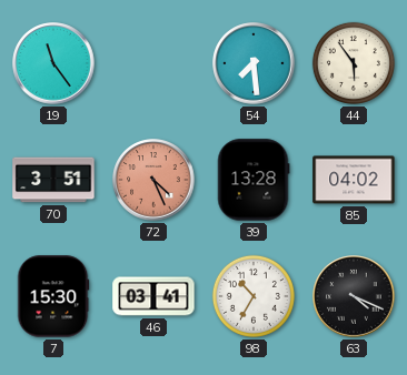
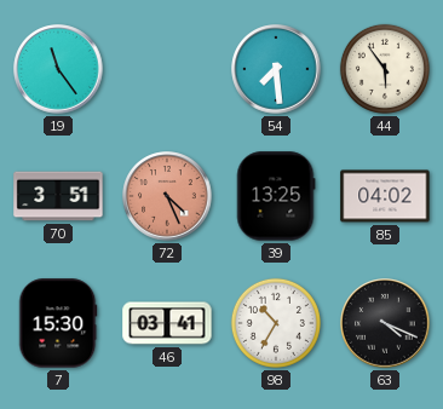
39: 13:28 -> 13:25 (276, 196)
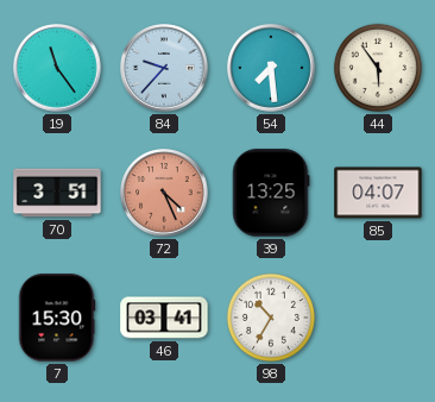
84: none -> 9:37 (164, 68)
85: 04:02 -> 04:07 (378, 193)
63: 4:19 -> none (385, 323)
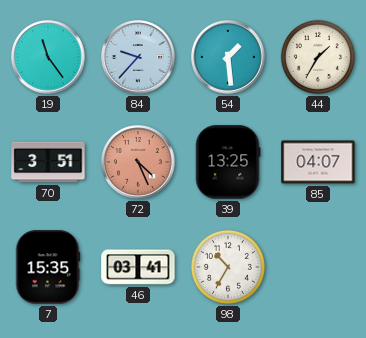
54: 7:29 -> 1:29 (228, 57)
44: 5:54 -> 1:35 (318, 57)
7: 15:30 -> 15:35 (48, 267)
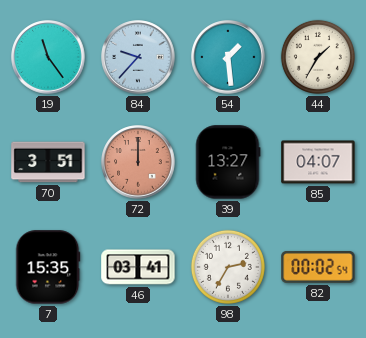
72: 4:26 -> 12:00 (138, 162)
39: 13:25 -> 13:27 (228, 162)
98: 10:35 -> 2:35 (228, 267)
82: none -> 00:02 (318, 267)
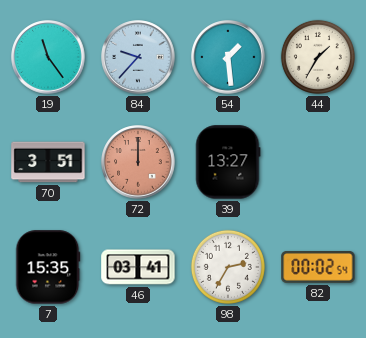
85: 04:07 -> none (318, 162)
